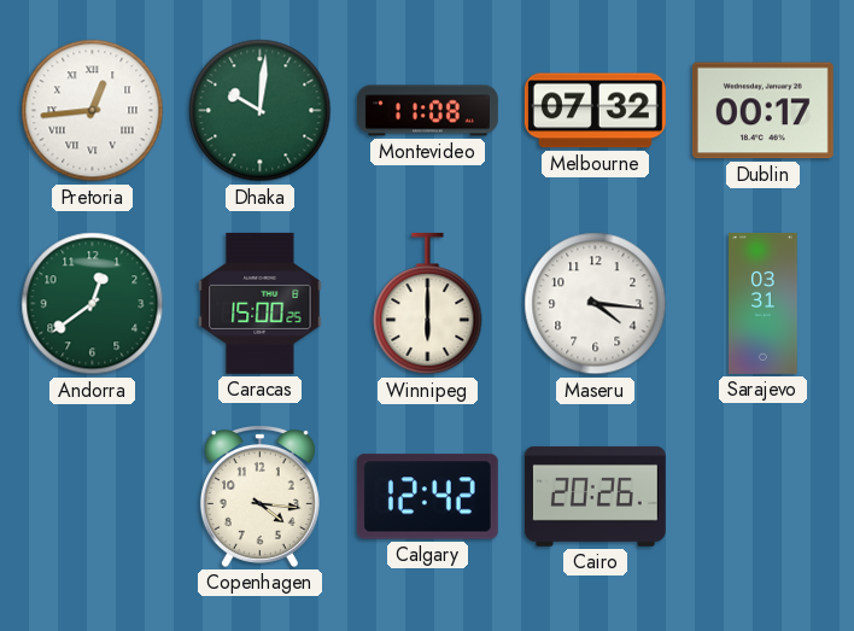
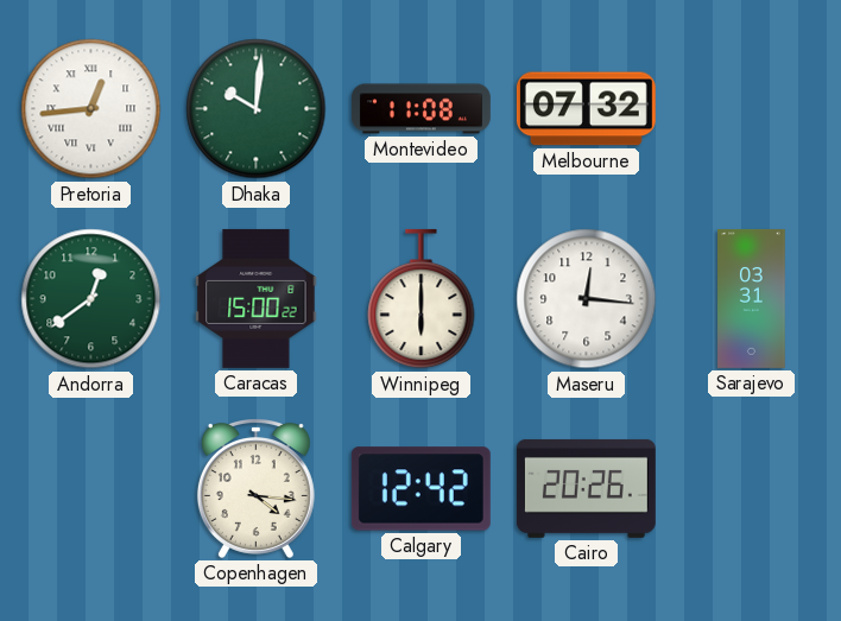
Dublin: 00:17 -> none (762, 111)
Caracas: 15:00:25 -> 15:00:22 (257, 298)
Maseru: 4:16 -> 12:16 (587, 299)
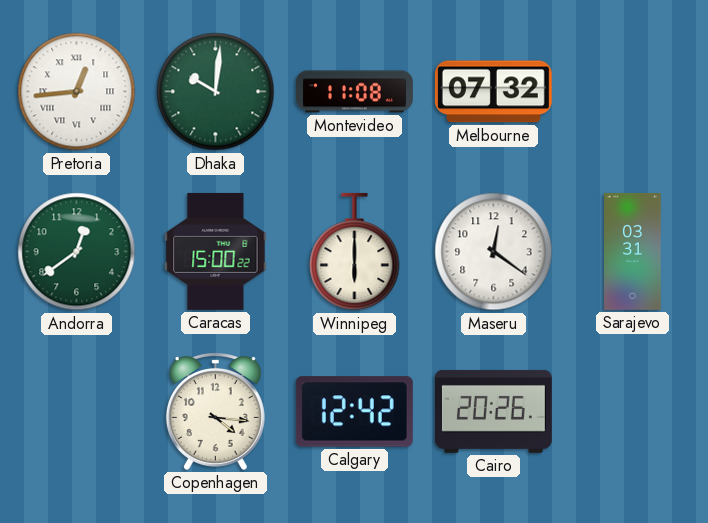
Maseru: 12:16 -> 12:21 (494, 252)
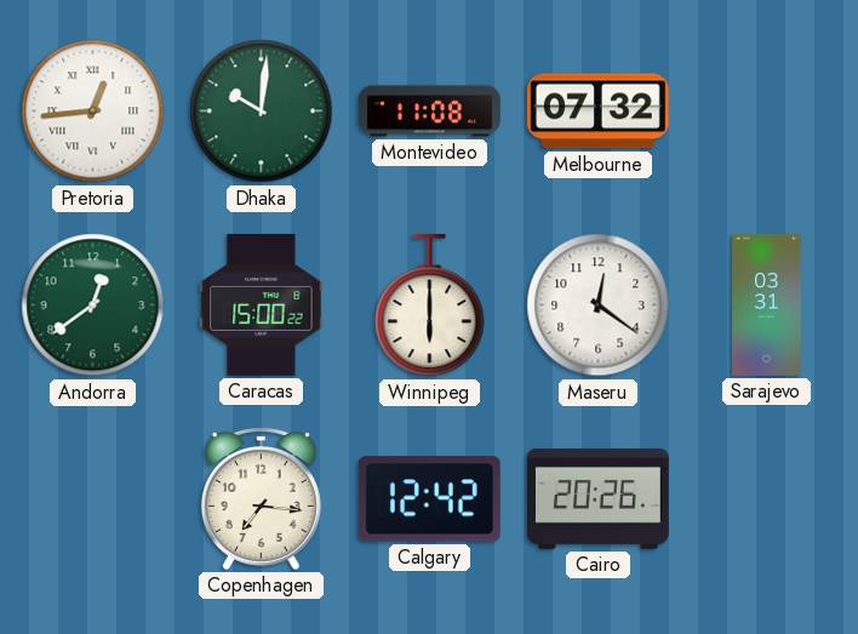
Copenhagen: 4:16 -> 7:16 (261, 499)
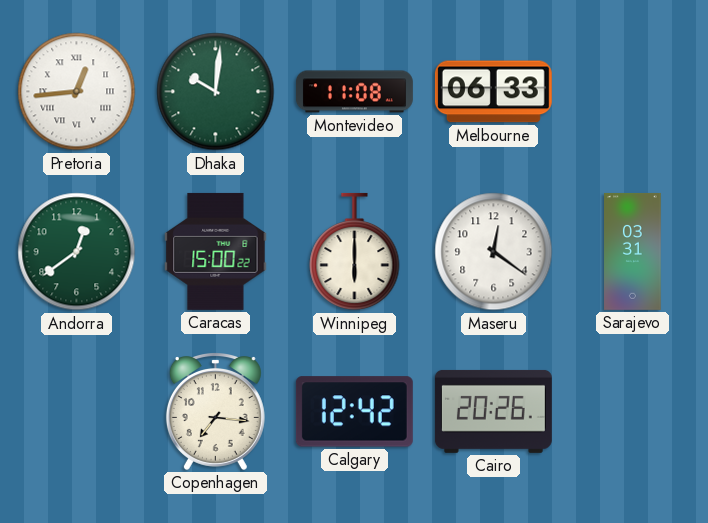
Melbourne: 07:32 -> 06:33 (493, 92)
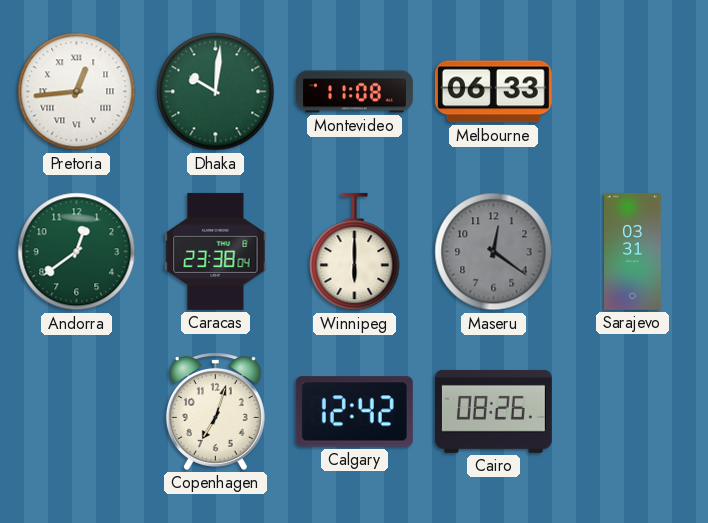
Caracas: 15:00 -> 23:38 (216, 251)
Maseru dial: white -> grey (494, 252)
Copenhagen: 7:16 -> 7:03 (215, 412)
Cairo: 20:26 -> 08:26 (493, 411)
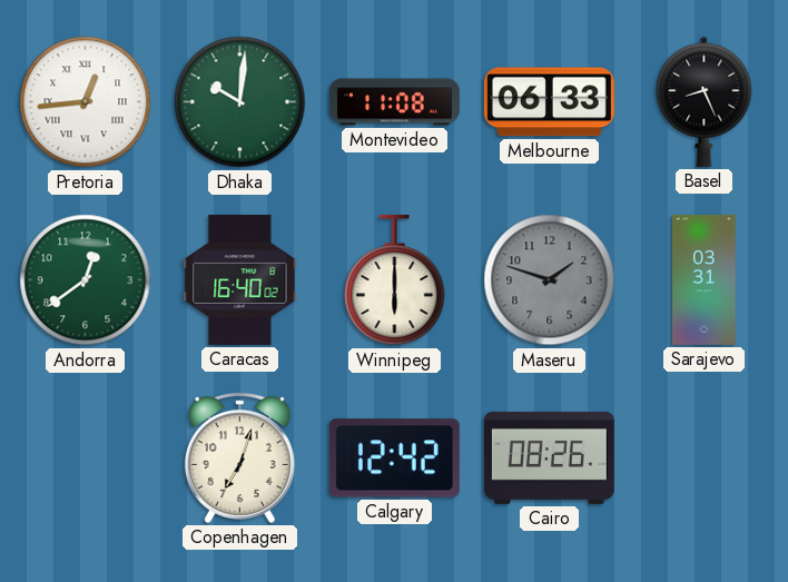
Basel: none -> 8:26 (705, 101)
Caracas: 23:38 -> 16:40 (240, 279)
Maseru: 12:21 -> 1:48 (550, 280)
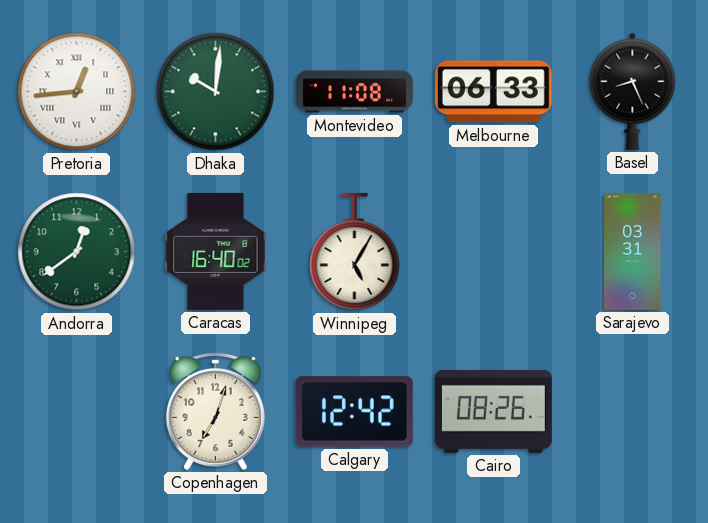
Winnipeg: 6:00 -> 5:05 (355, 252)
Maseru: 1:48 -> none (550, 280)
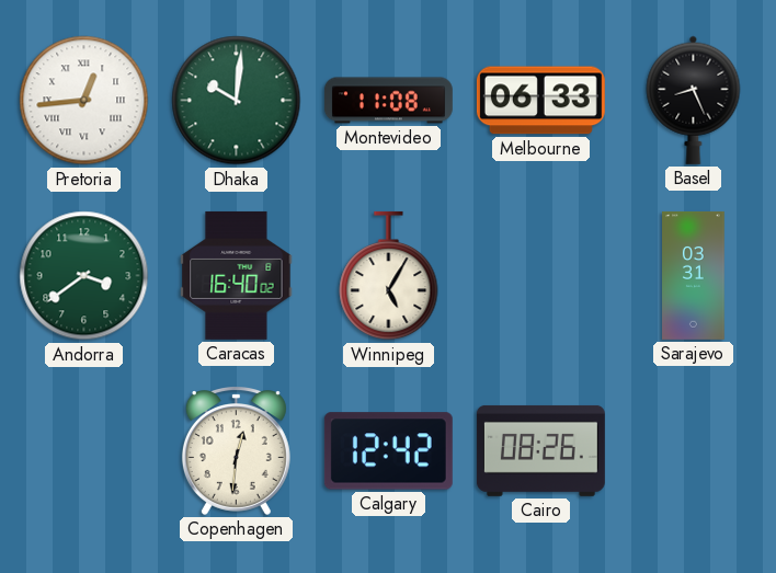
Andorra: 12:39 -> 3:39 (84, 276)
Copenhagen: 7:03 -> 12:31 (236, 451)
